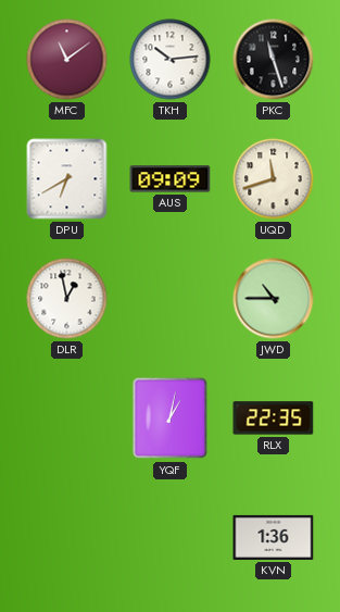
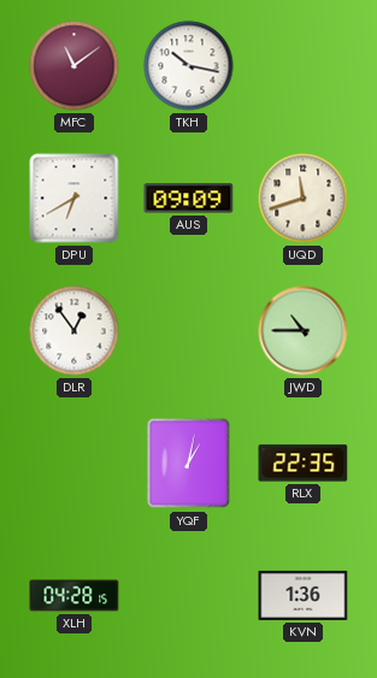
TKH: 10:14 -> 10:17 (189, 66)
PKC: 11:27 -> none (274, 60)
DLR: 12:58 -> 12:54 (75, 331)
XLH: none -> 04:28 (75, 596)
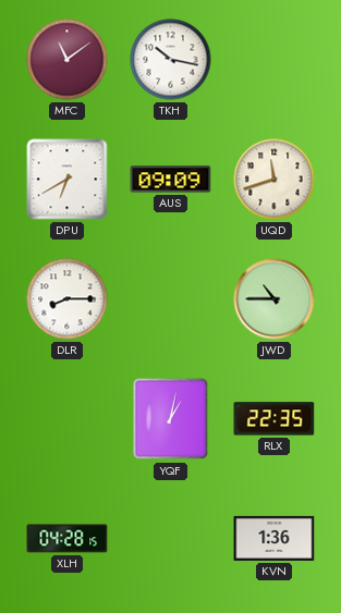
DLR: 12:54 -> 8:15 (68, 299)
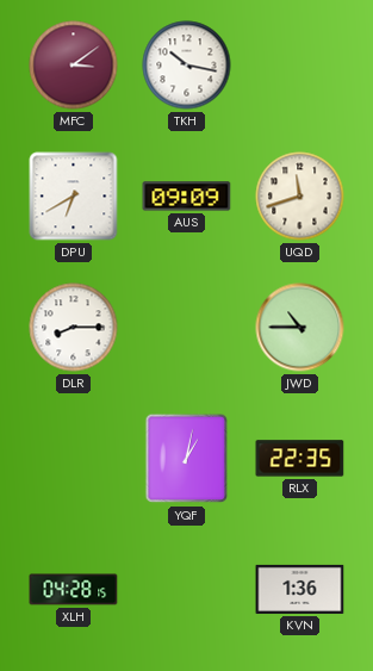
MFC: 11:09 -> 3:09 (74, 66)
